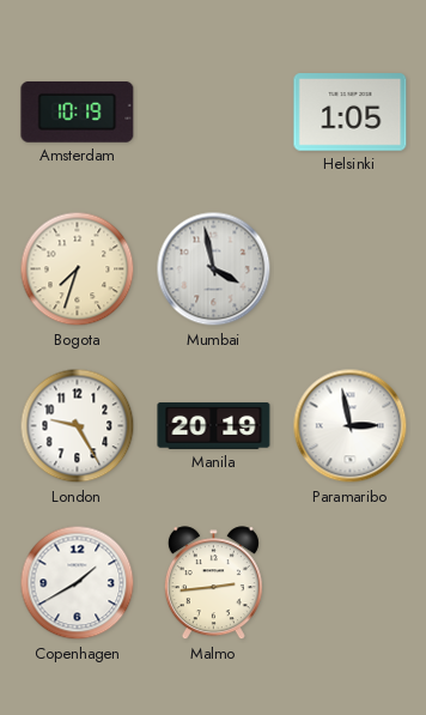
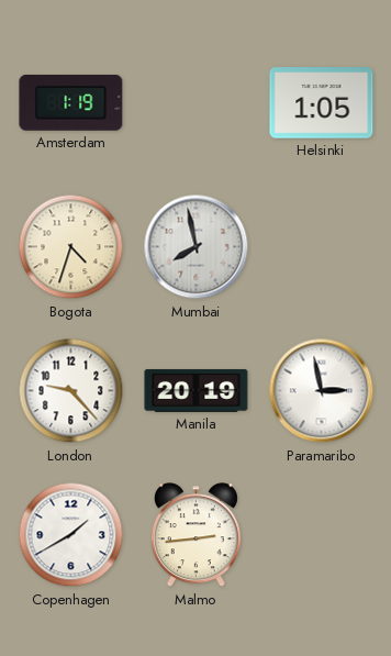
Amsterdam: 10:19 -> 1:19 (71, 103)
Bogota: 7:33 -> 4:33 (71, 247)
Mumbai: 3:58 -> 7:58 (197, 247)
London: 9:25 -> 9:23 (71, 391)
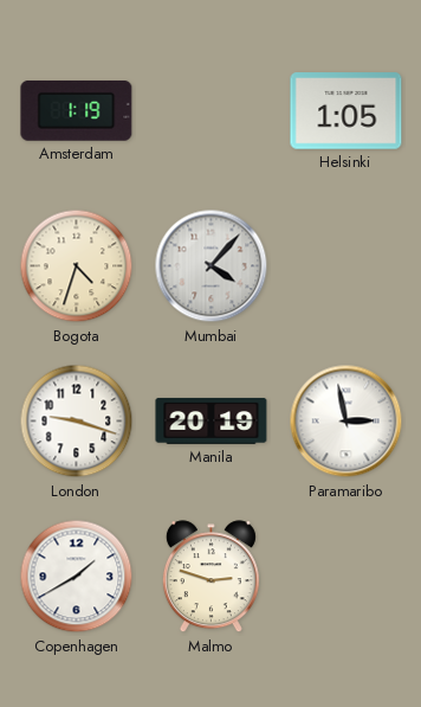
Mumbai: 7:58 -> 4:07 (212, 266)
London: 9:23 -> 9:18 (77, 422)
Malmo: 2:44 -> 2:48 (210, 577)
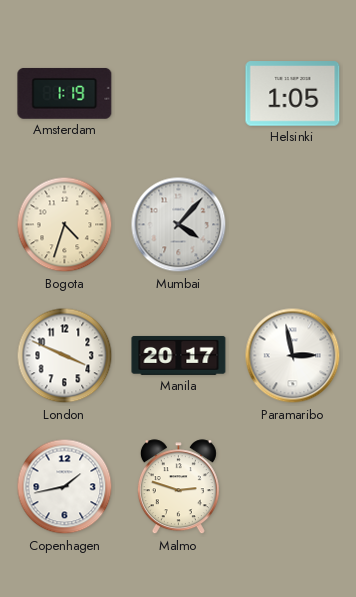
London: 9:18 -> 3:49 (65, 356)
Manila: 20:19 -> 20:17 (179, 355)
Copenhagen: 1:40 -> 1:43 (65, 487)
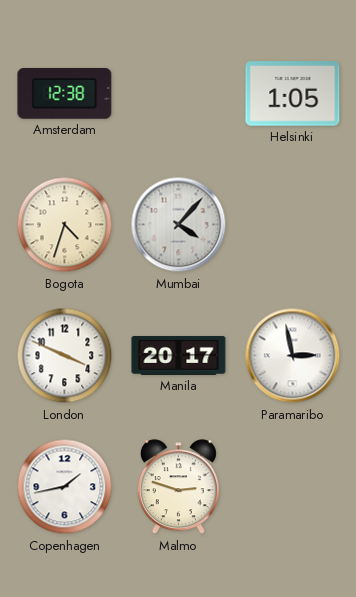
Amsterdam: 1:19 -> 12:38 (65, 94)
